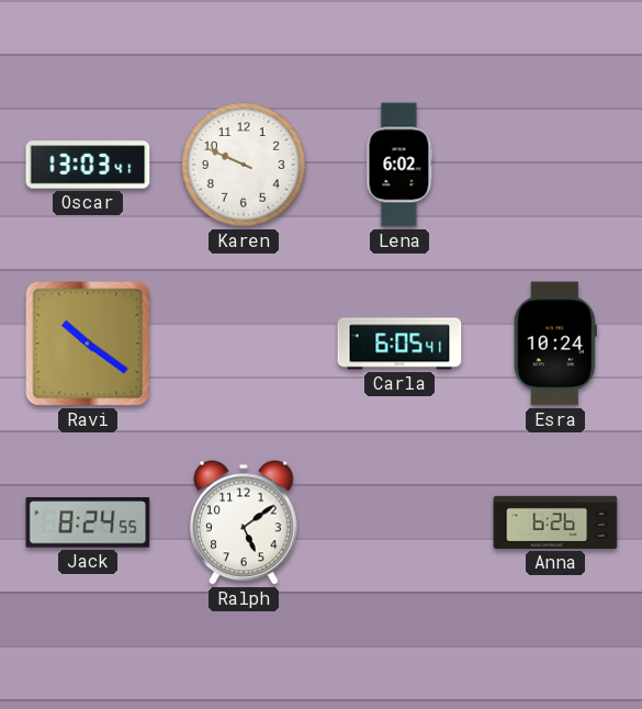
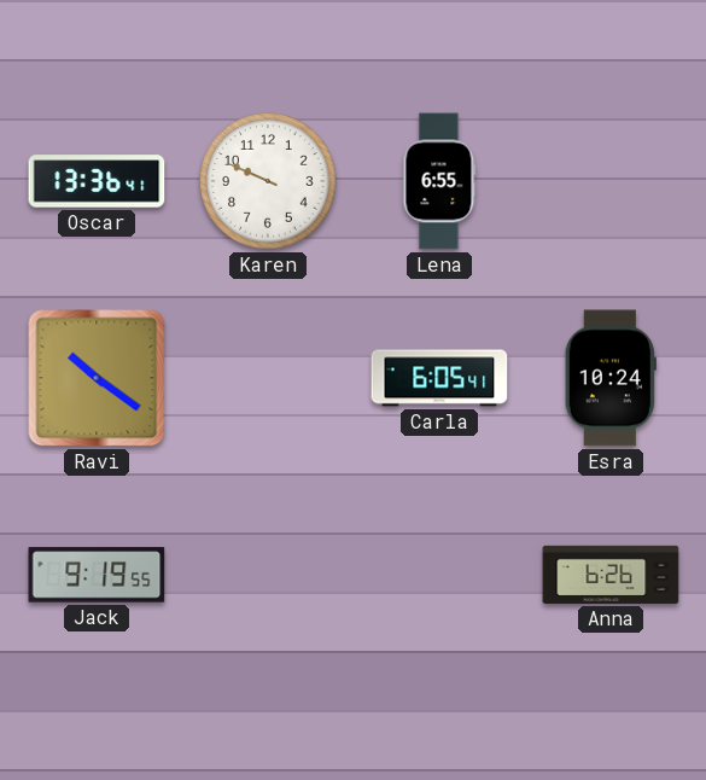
Oscar: 13:03 -> 13:36 (97, 181)
Lena: 6:02 -> 6:55 (439, 181)
Jack: 8:24 -> 9:19 (97, 575)
Ralph: 5:09 -> none (244, 522)
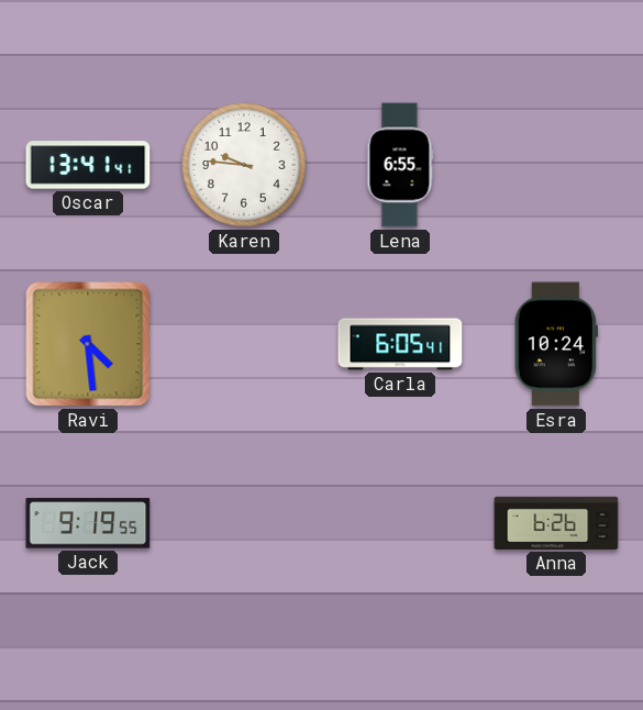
Oscar: 13:36 -> 13:41 (88, 165)
Karen: 9:49 -> 9:46 (244, 165)
Ravi: 10:21 -> 4:29 (88, 344)
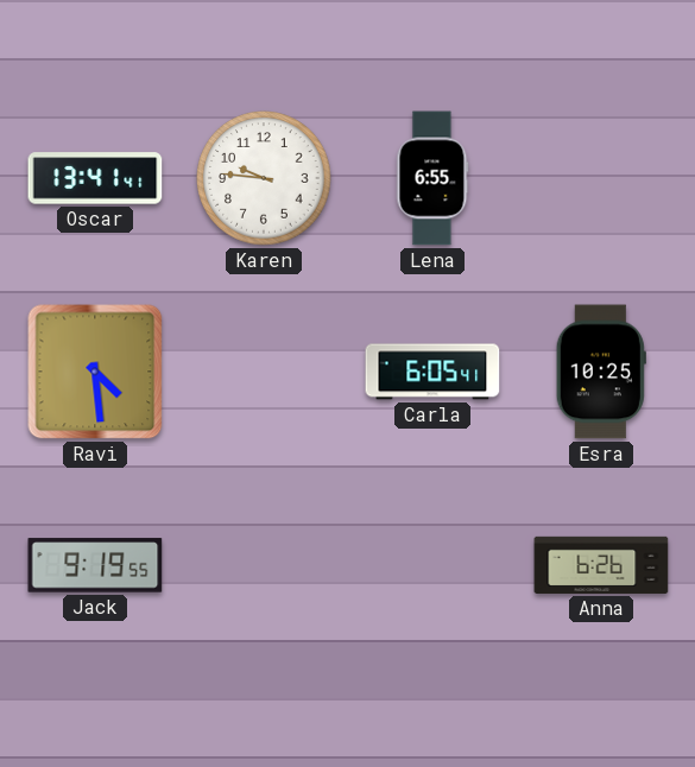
Esra: 10:24 -> 10:25 (601, 372)
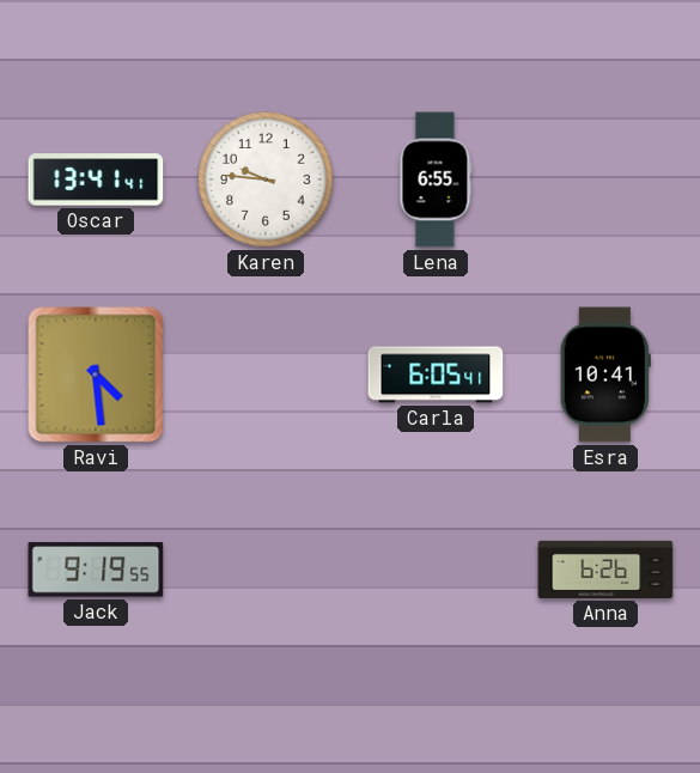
Esra: 10:25 -> 10:41 (605, 375)
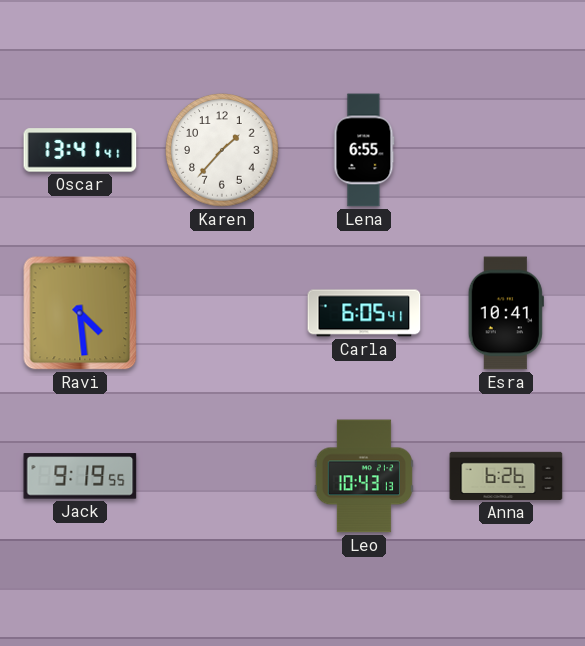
Karen: 9:46 -> 1:37 (222, 150)
Leo: none -> 10:43 (364, 476)
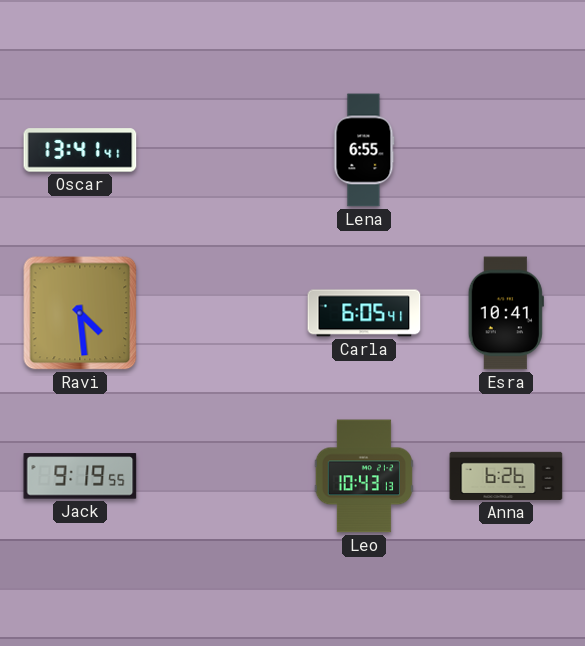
Karen: 1:37 -> none (222, 150)
